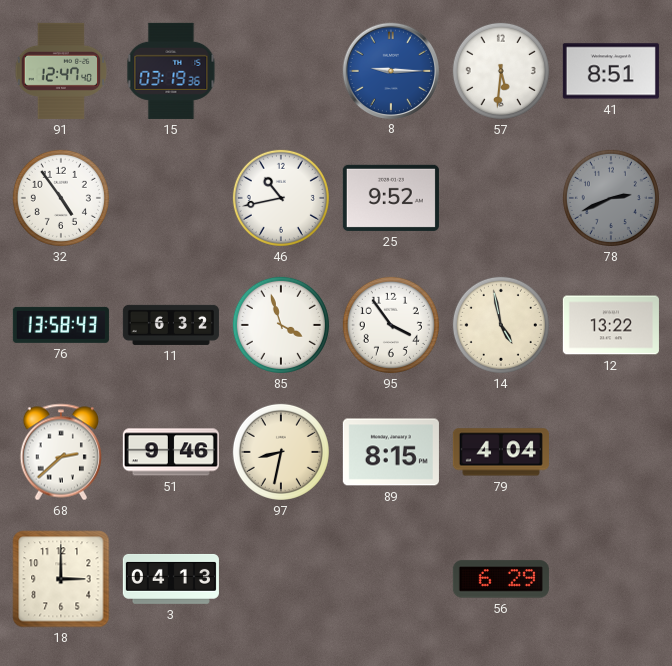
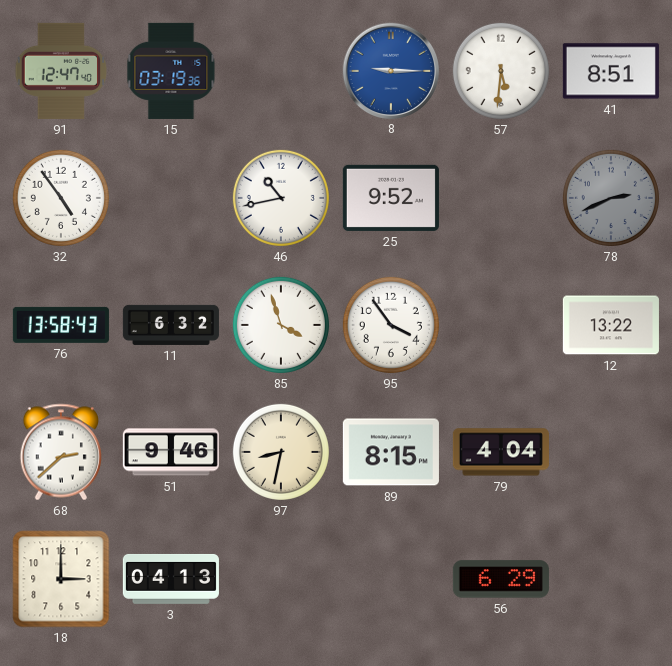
14: 4:58 -> none (501, 325)
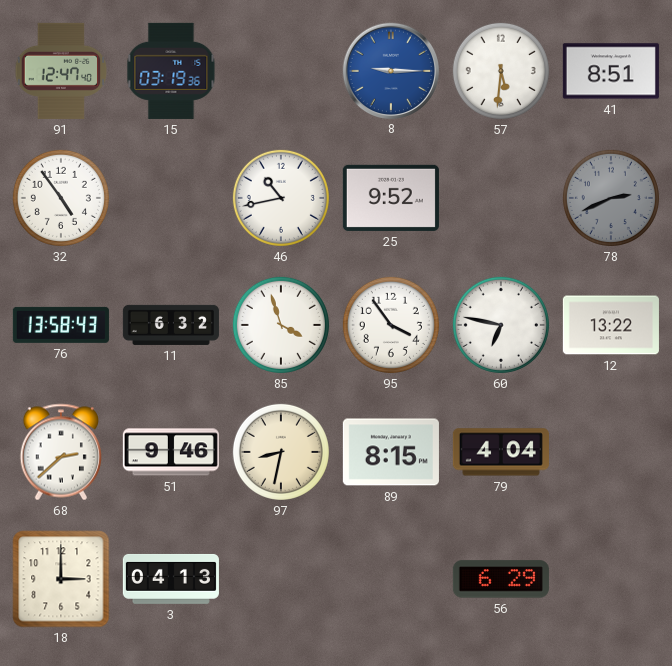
60: none -> 6:47 (501, 325)
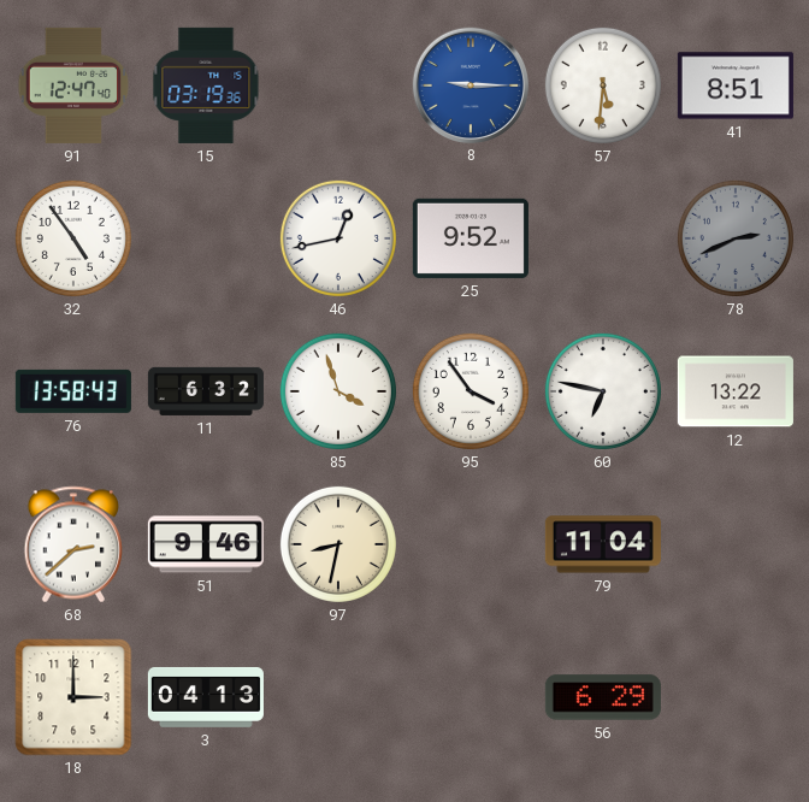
46: 10:43 -> 12:43 (338, 238)
89: 8:15 -> none (391, 452)
79: 4:04 -> 11:04 (603, 544)
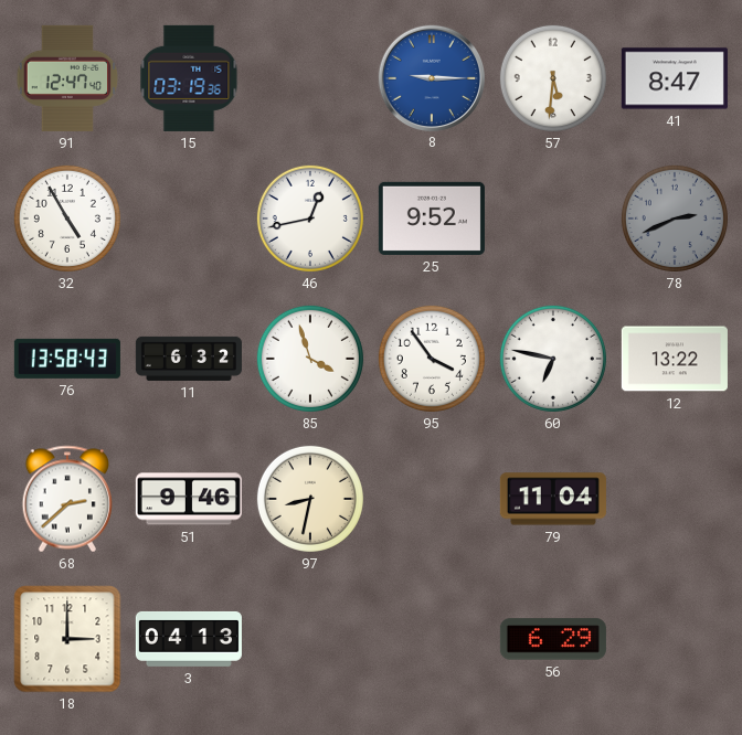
41: 8:51 -> 8:47 (675, 78)
32: 4:54 -> 4:55 (67, 219)
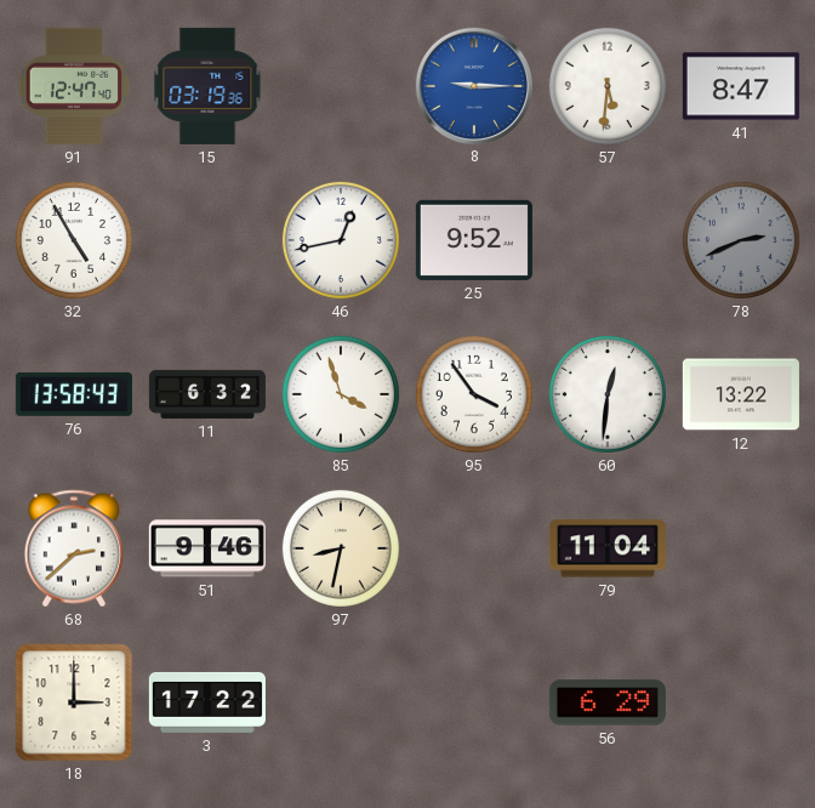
60: 6:47 -> 12:31 (608, 394)
3: 04:13 -> 17:22 (207, 702)
